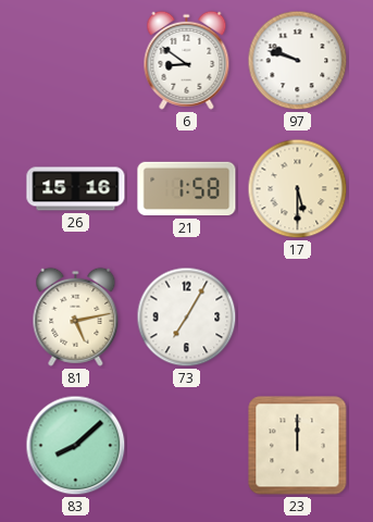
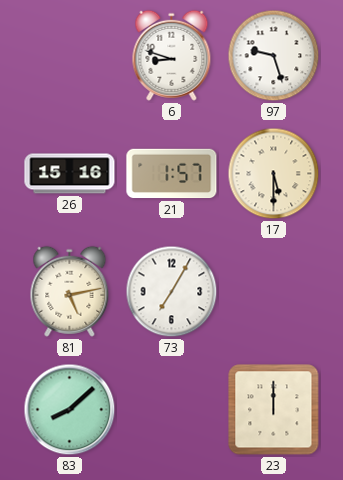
6: 8:51 -> 8:48 (172, 55)
97: 9:48 -> 9:27 (274, 56)
21: 1:58 -> 1:57 (172, 174)
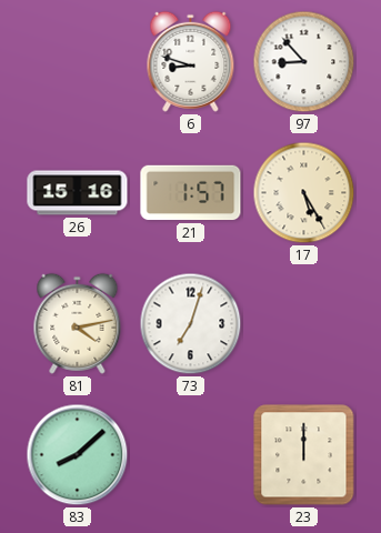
97: 9:27 -> 8:53 (304, 62)
17: 5:30 -> 5:25 (304, 193)
81: 5:13 -> 4:13 (78, 323)
73: 7:05 -> 7:03 (191, 324)
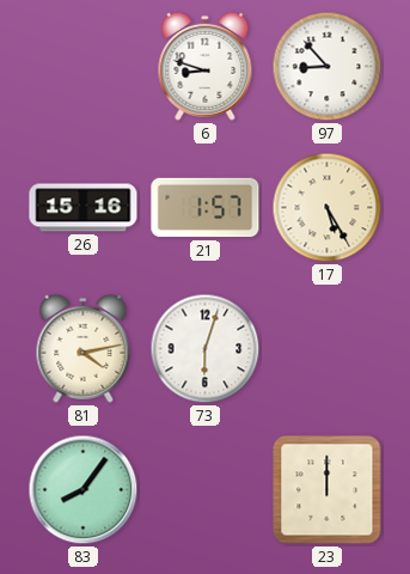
73: 7:03 -> 6:03 (206, 349)
83: 8:08 -> 8:06 (84, 490)
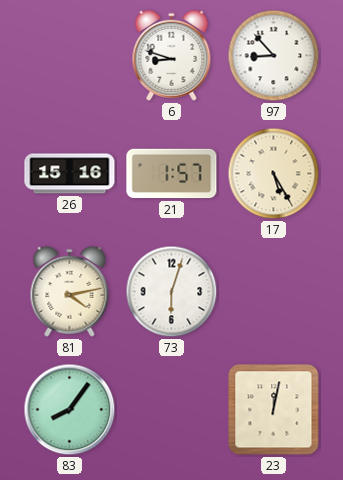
23: 12:00 -> 12:02 (274, 410)
